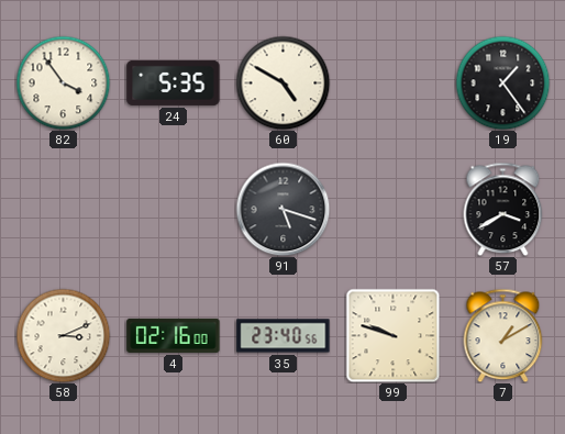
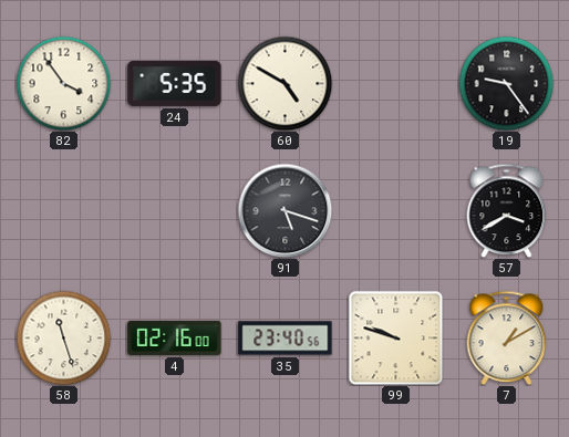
19: 1:24 -> 9:24 (506, 83)
58: 3:11 -> 11:27 (63, 337)
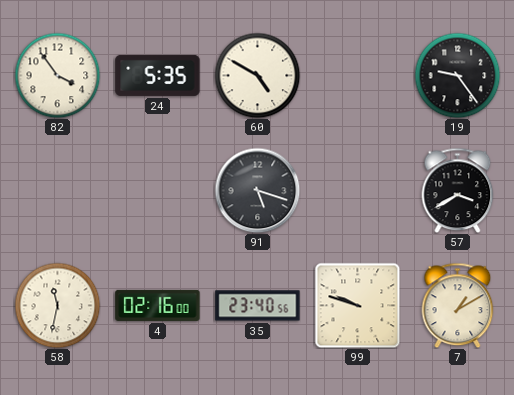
58: 11:27 -> 11:32 (57, 305)
